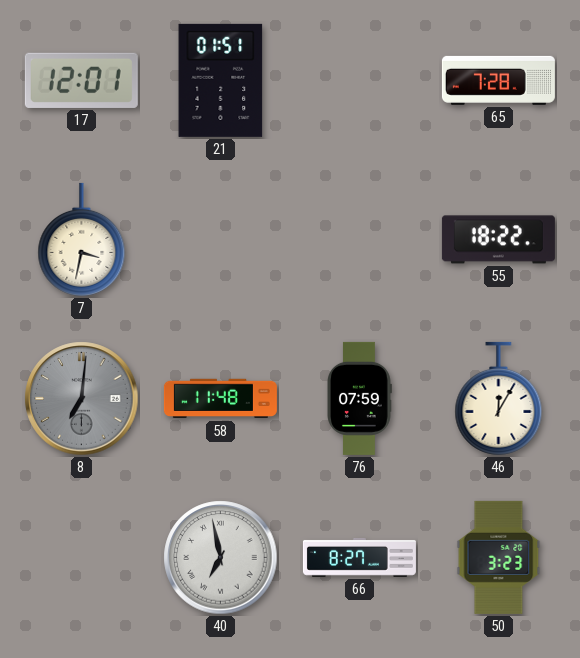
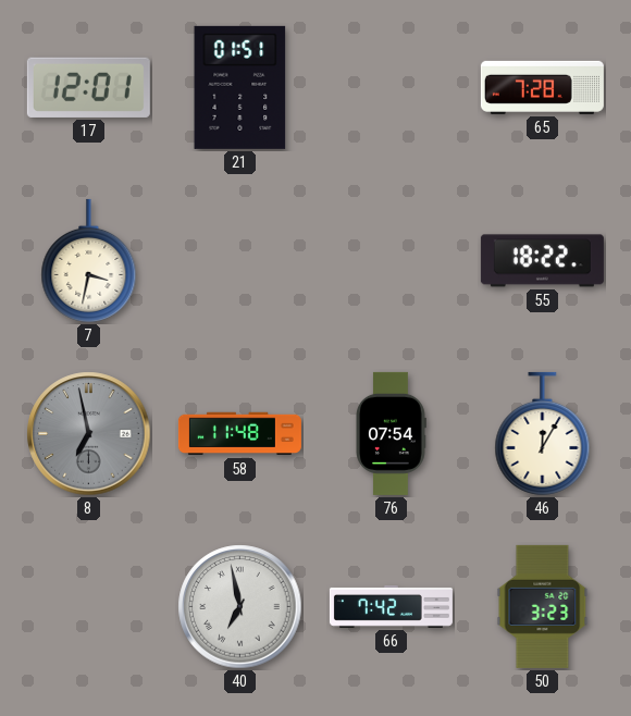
8: 7:01 -> 6:58 (89, 434)
76: 07:59 -> 07:54 (392, 433)
66: 8:27 -> 7:42 (391, 607)
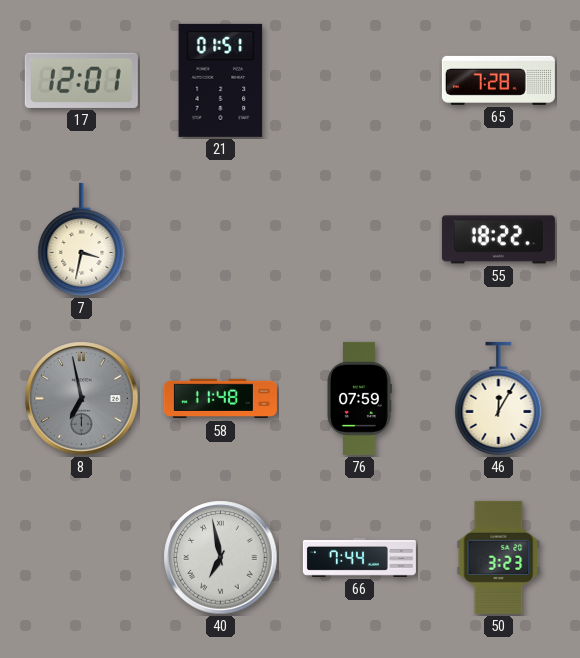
76: 07:54 -> 07:59 (360, 398)
66: 7:42 -> 7:44 (359, 558)
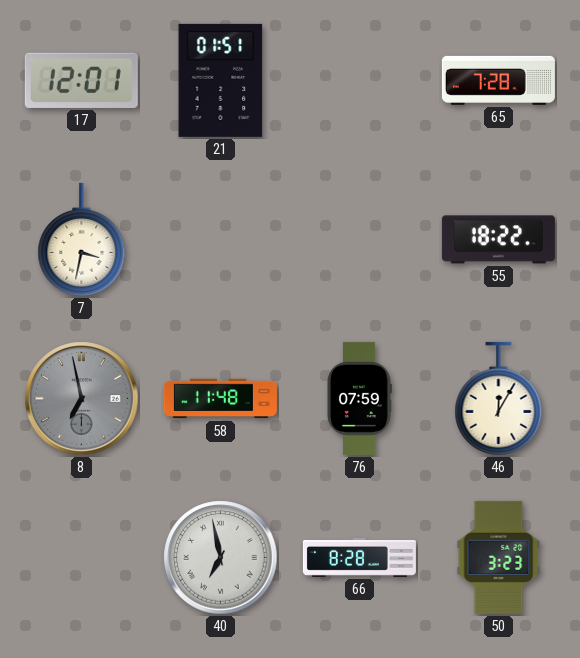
66: 7:44 -> 8:28 (359, 558)
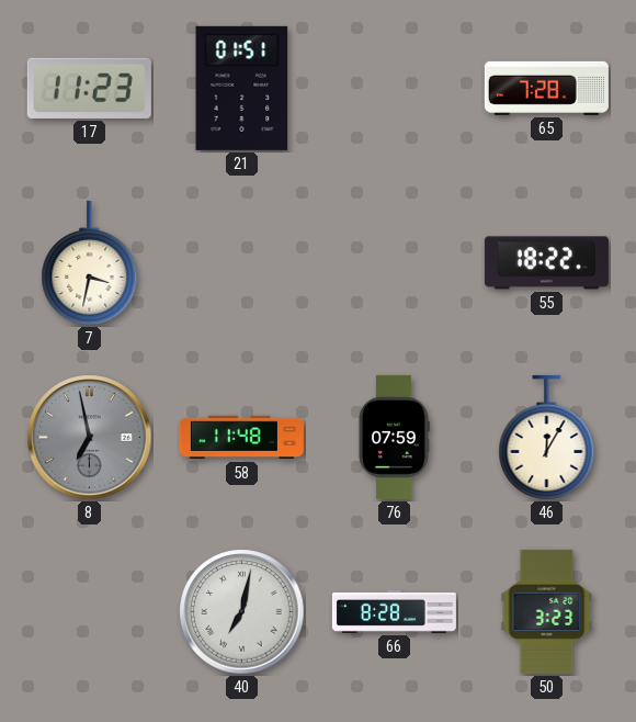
17: 12:01 -> 11:23 (89, 88)
40: 6:58 -> 7:02 (242, 612)
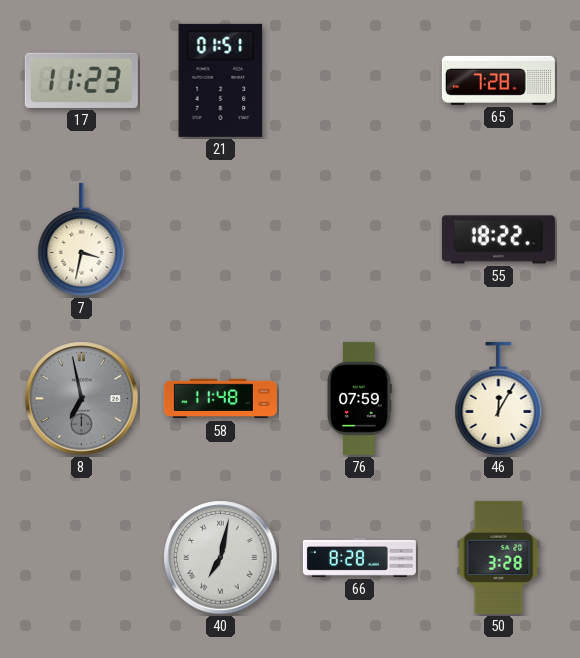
50: 3:23 -> 3:28 (499, 557)
